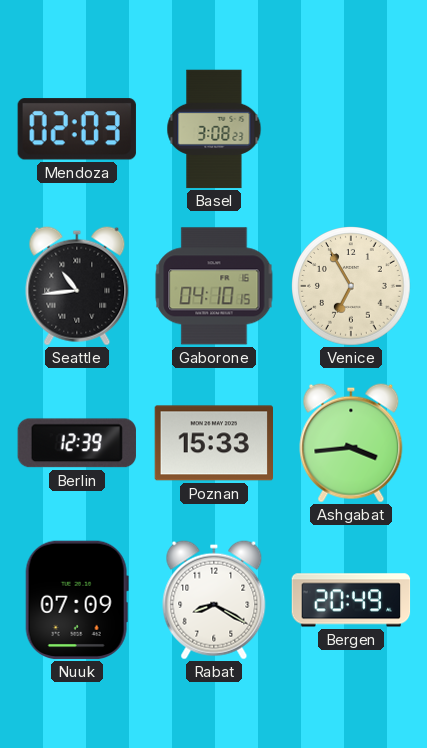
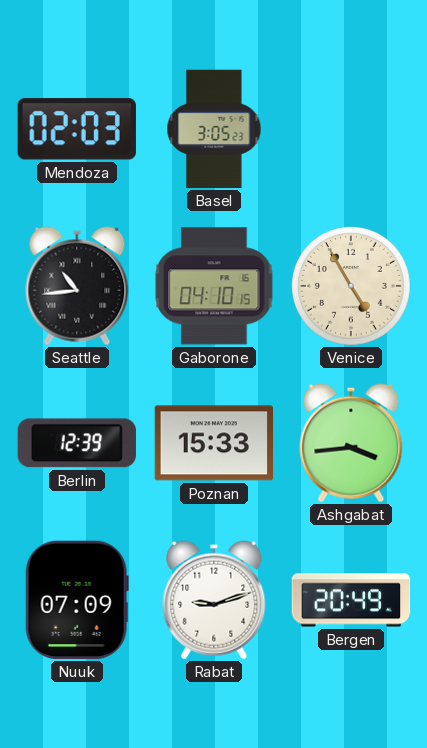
Basel: 3:08 -> 3:05 (214, 129)
Venice: 6:55 -> 4:55 (351, 286)
Rabat: 8:20 -> 9:12 (214, 600)
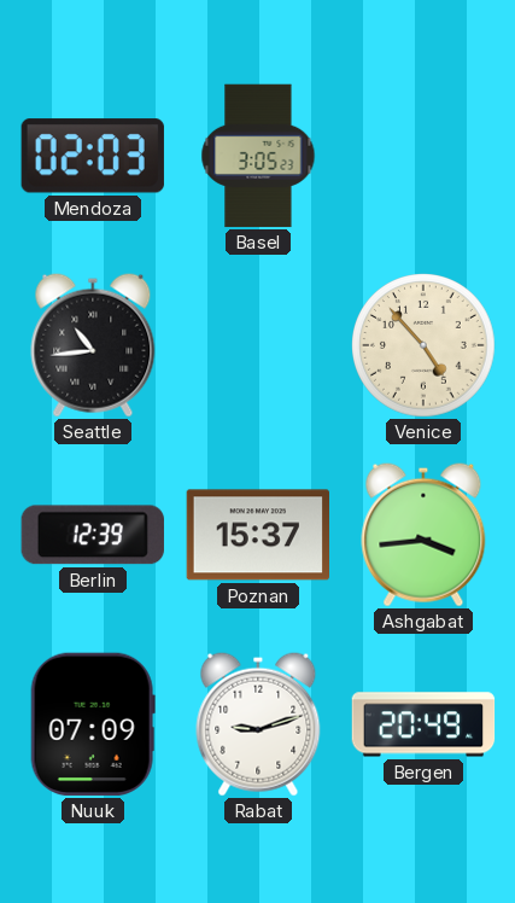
Gaborone: 04:10 -> none (214, 286)
Venice: 4:55 -> 4:53 (423, 345)
Poznan: 15:33 -> 15:37 (258, 535)
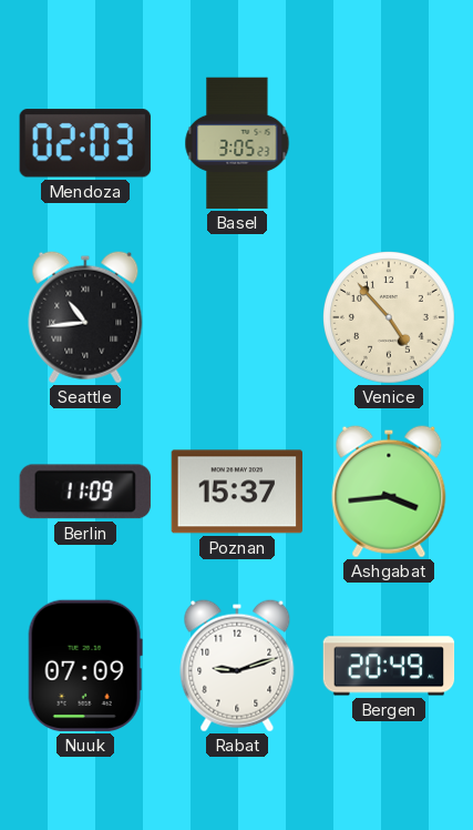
Berlin: 12:39 -> 11:09 (85, 492)
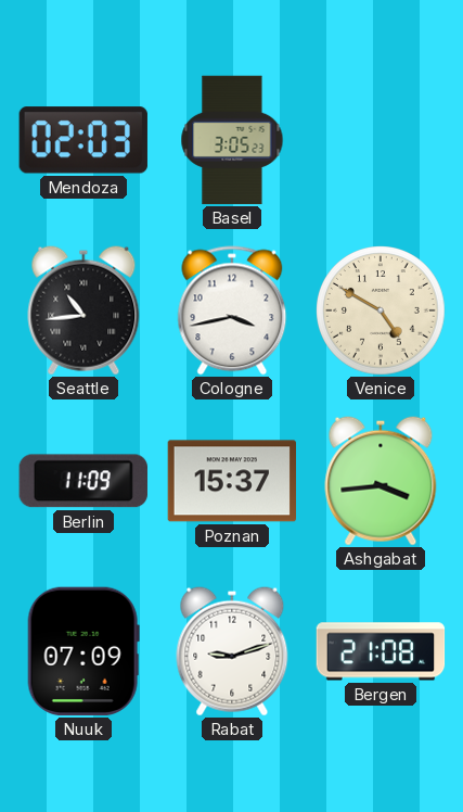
Cologne: none -> 3:43 (232, 310)
Venice: 4:53 -> 4:50 (381, 310)
Bergen: 20:49 -> 21:08 (381, 651)
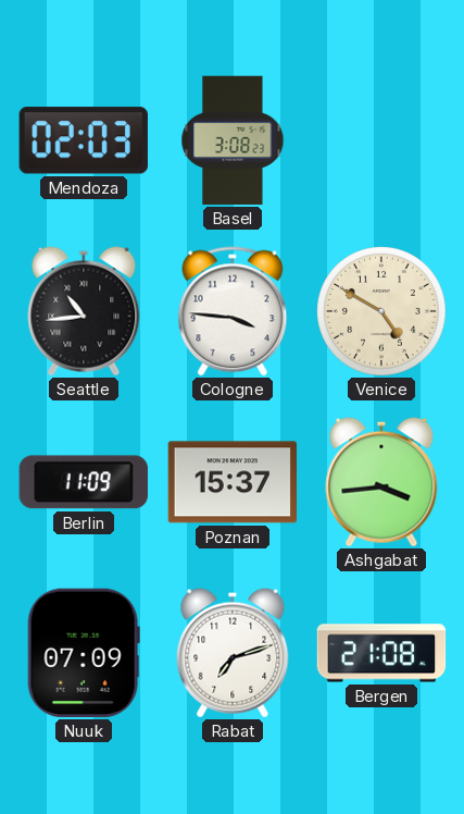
Basel: 3:05 -> 3:08 (233, 140)
Cologne: 3:43 -> 3:46 (233, 311)
Rabat: 9:12 -> 7:12 (233, 653)
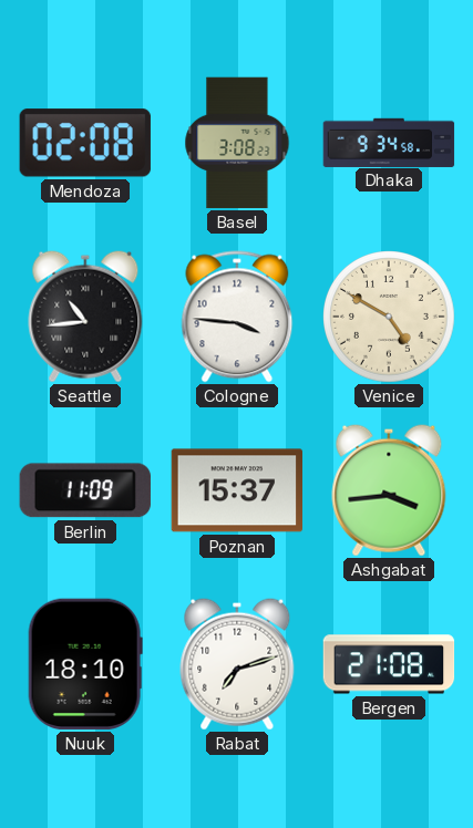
Mendoza: 02:03 -> 02:08 (85, 143)
Dhaka: none -> 9:34 (389, 142)
Nuuk: 07:09 -> 18:10 (85, 664)
